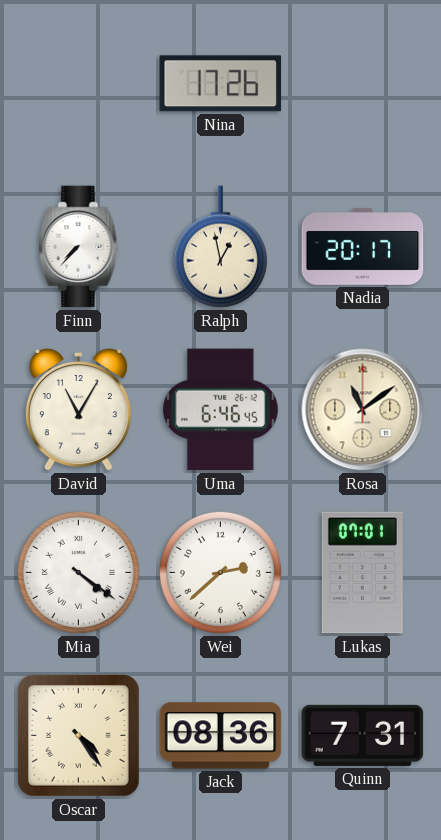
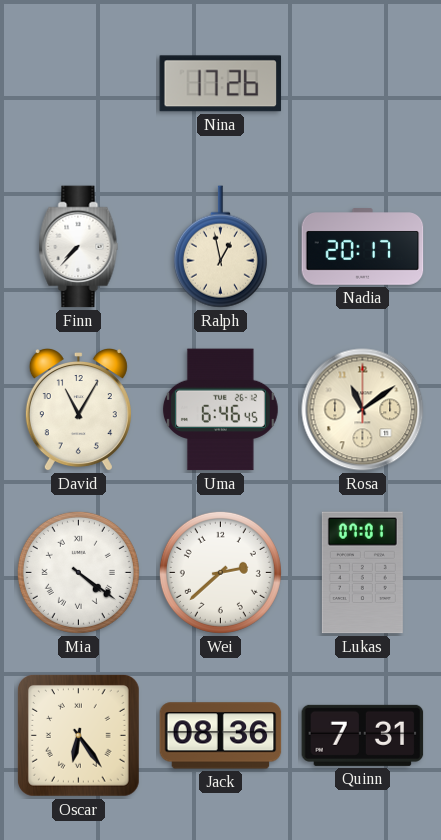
Oscar: 4:24 -> 6:24 (78, 735)
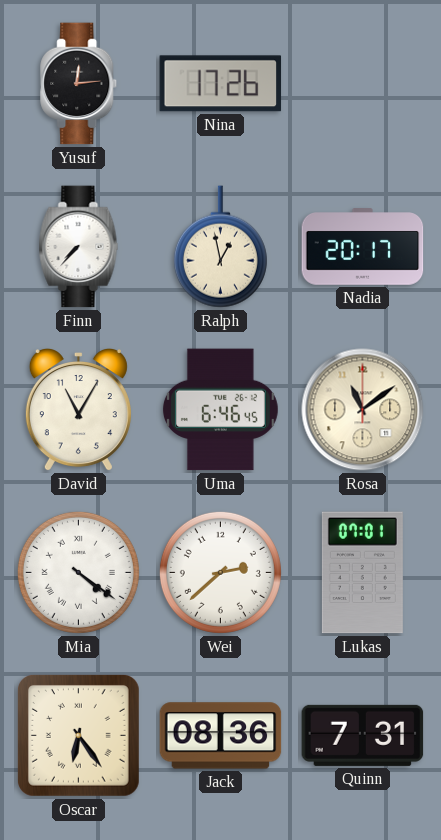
Yusuf: none -> 12:14 (79, 84)
